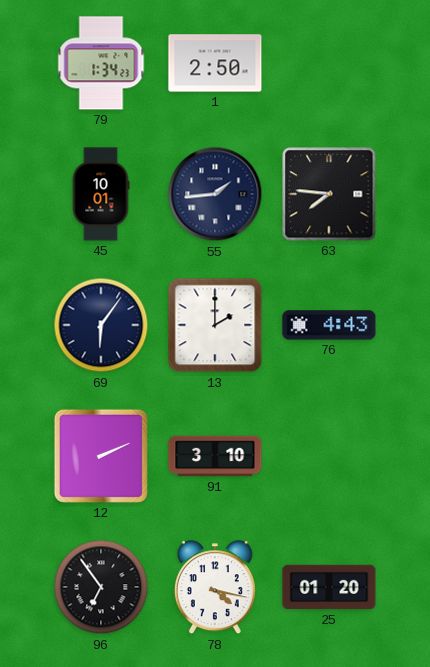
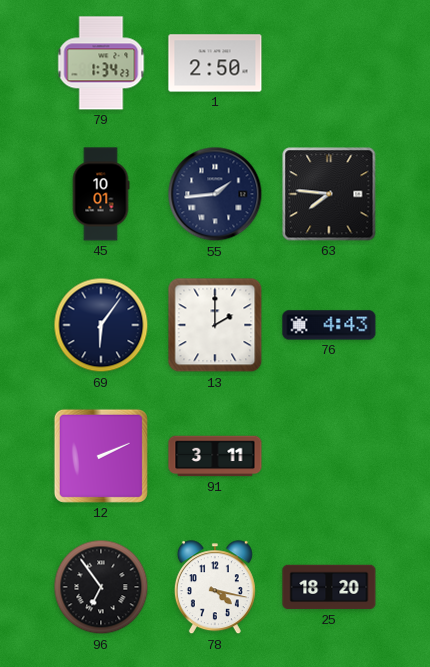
91: 3:10 -> 3:11 (215, 456)
25: 01:20 -> 18:20 (329, 587)
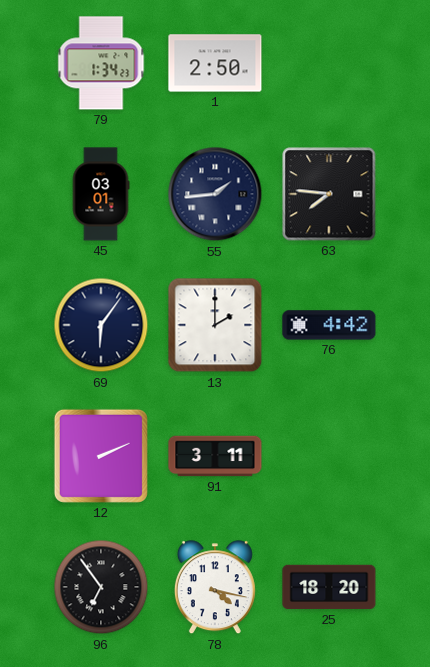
45: 10:01 -> 03:01 (101, 194)
76: 4:43 -> 4:42 (329, 325)
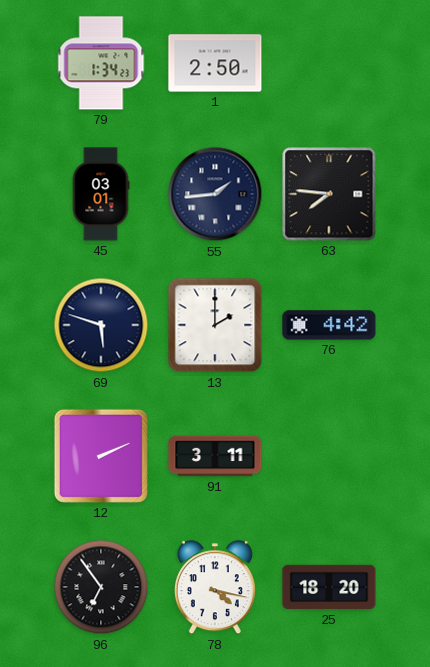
69: 6:06 -> 5:48 (101, 325)
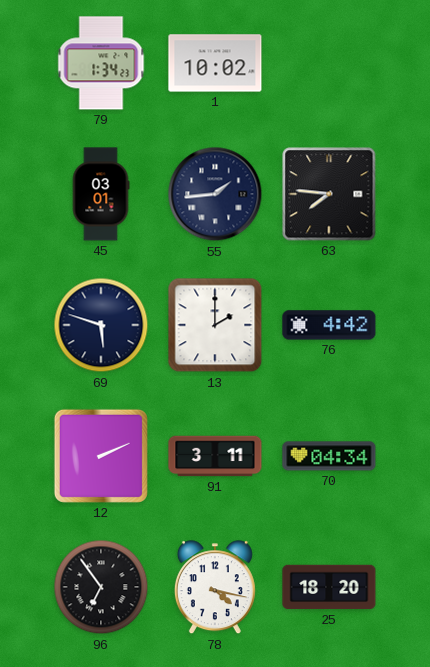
1: 2:50 -> 10:02 (215, 63)
70: none -> 04:34 (329, 456)
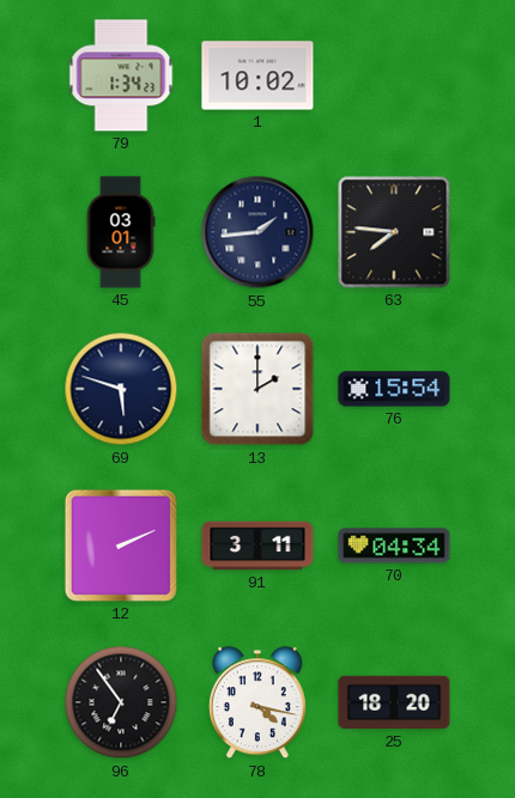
76: 4:42 -> 15:54 (394, 389)
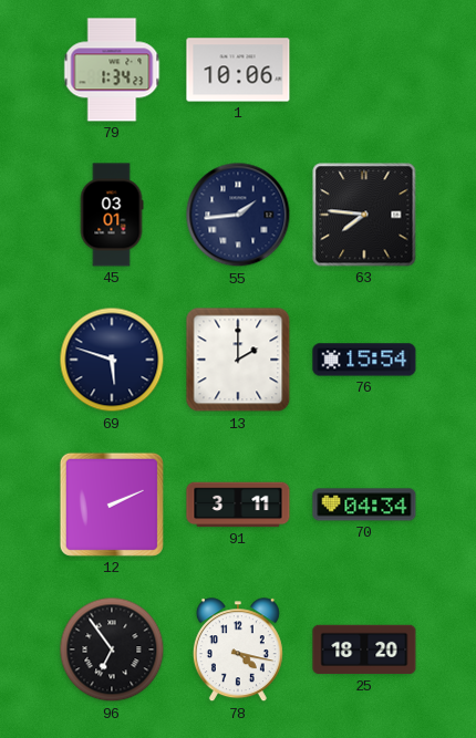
1: 10:02 -> 10:06 (238, 70)
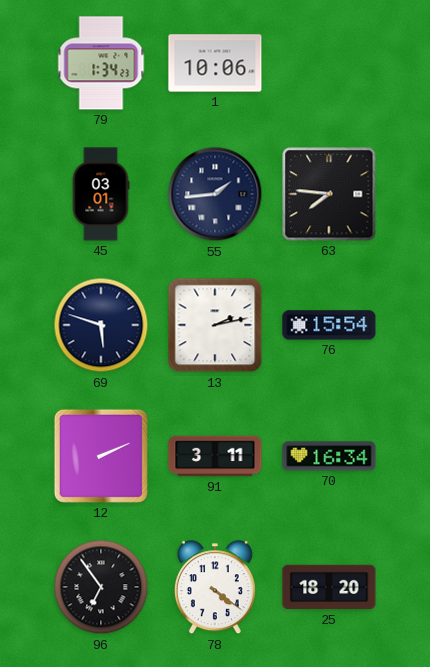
13: 2:00 -> 2:13 (215, 325)
70: 04:34 -> 16:34 (329, 456)
78: 4:17 -> 4:21 (215, 588)
